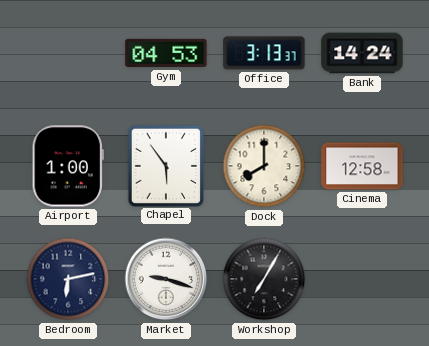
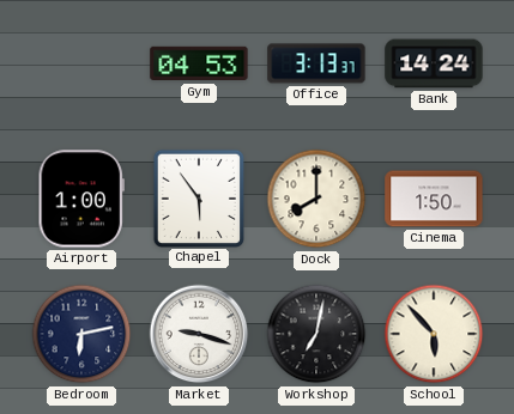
Cinema: 12:58 -> 1:50 (434, 199)
Workshop: 7:05 -> 7:02 (316, 334)
School: none -> 5:53 (434, 334)
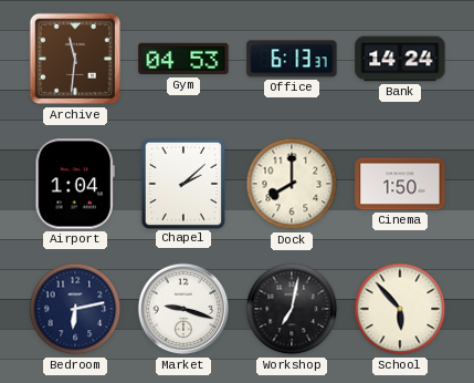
Archive: none -> 11:31 (75, 59)
Office: 3:13 -> 6:13 (292, 59)
Airport: 1:00 -> 1:04 (75, 184)
Chapel: 5:54 -> 2:08 (182, 183)
